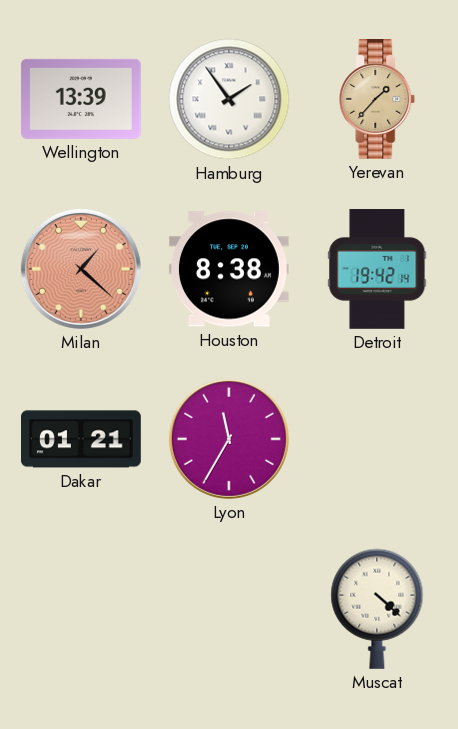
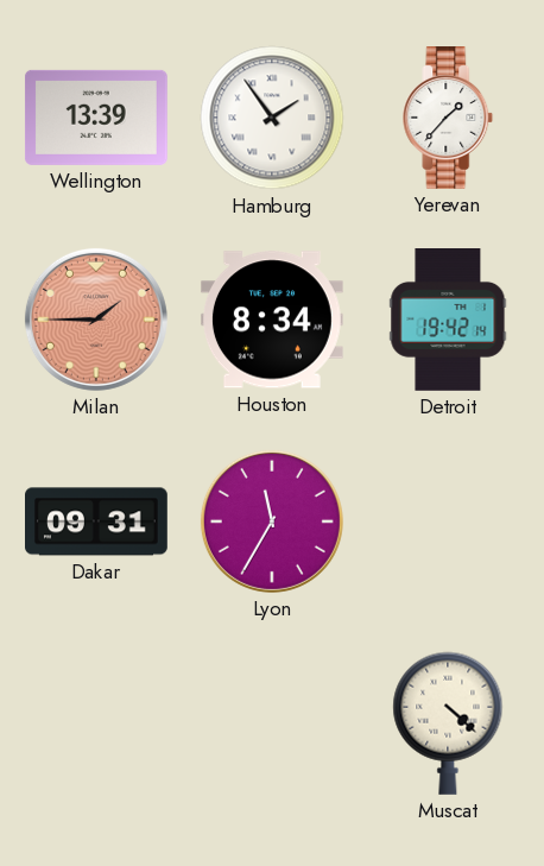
Yerevan dial: champagne -> white (448, 119)
Milan: 1:22 -> 1:45 (96, 320)
Houston: 8:38 -> 8:34 (272, 320)
Dakar: 01:21 -> 09:31 (97, 522)
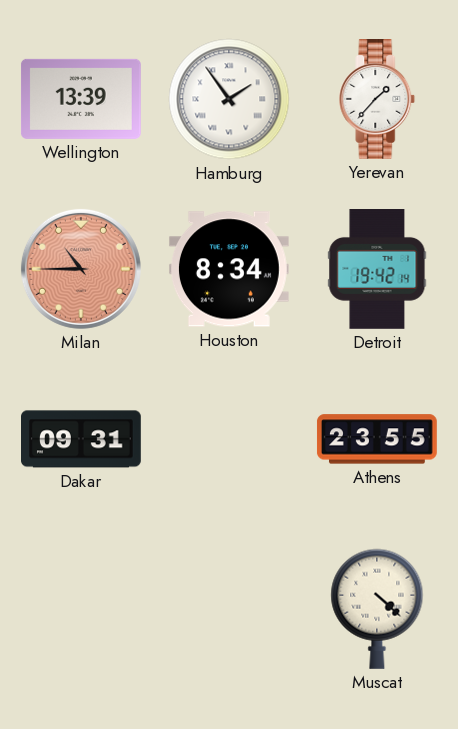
Milan: 1:45 -> 10:45 (81, 269)
Lyon: 11:35 -> none (272, 522)
Athens: none -> 23:55 (377, 439)
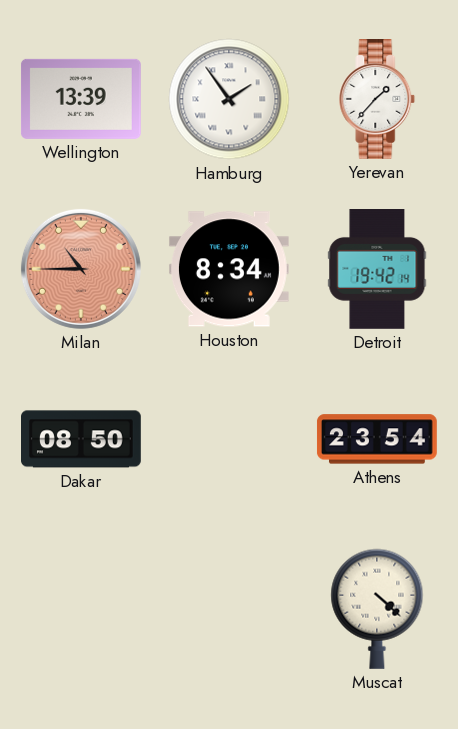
Dakar: 09:31 -> 08:50 (82, 439)
Athens: 23:55 -> 23:54 (377, 439)
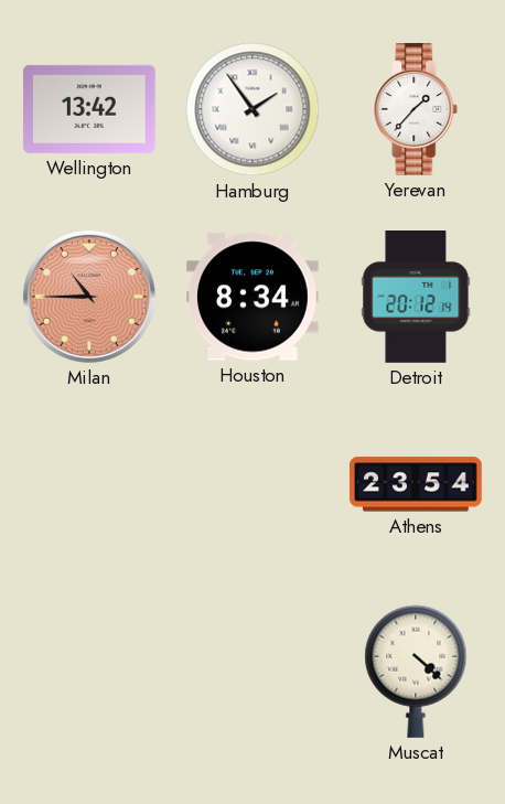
Wellington: 13:39 -> 13:42 (89, 109)
Detroit: 19:42 -> 20:12 (416, 298)
Dakar: 08:50 -> none (82, 439)
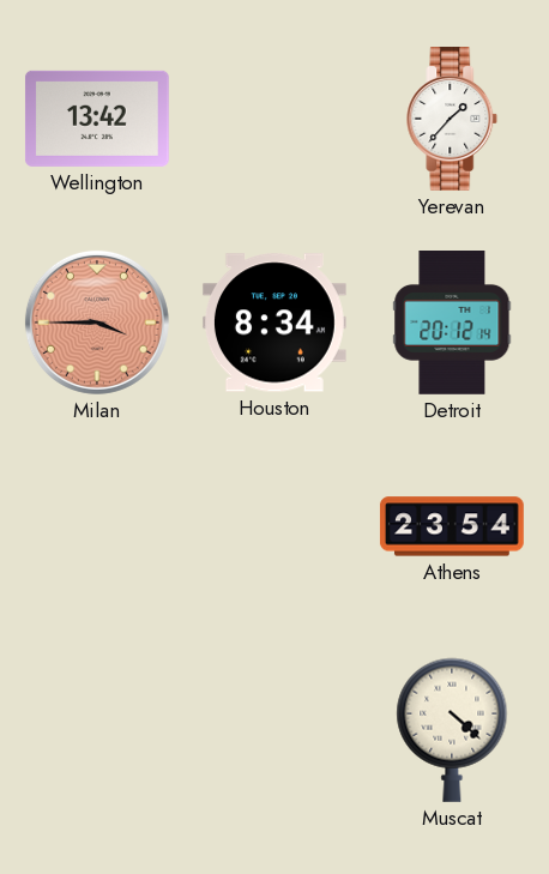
Hamburg: 1:54 -> none (253, 109)
Milan: 10:45 -> 3:45 (97, 323)
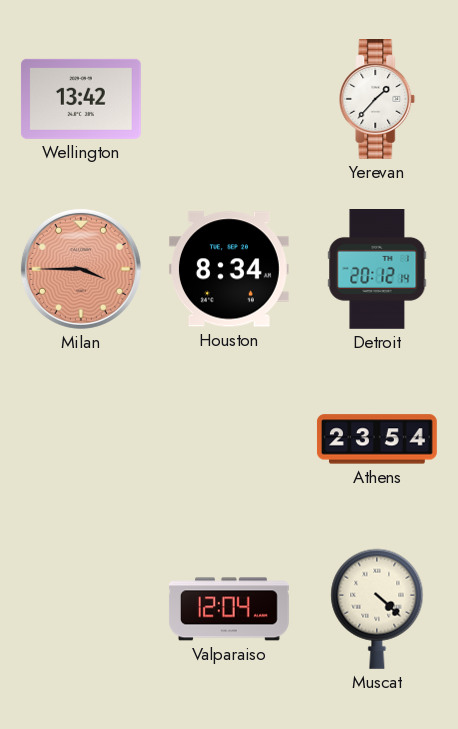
Valparaiso: none -> 12:04 (229, 609)
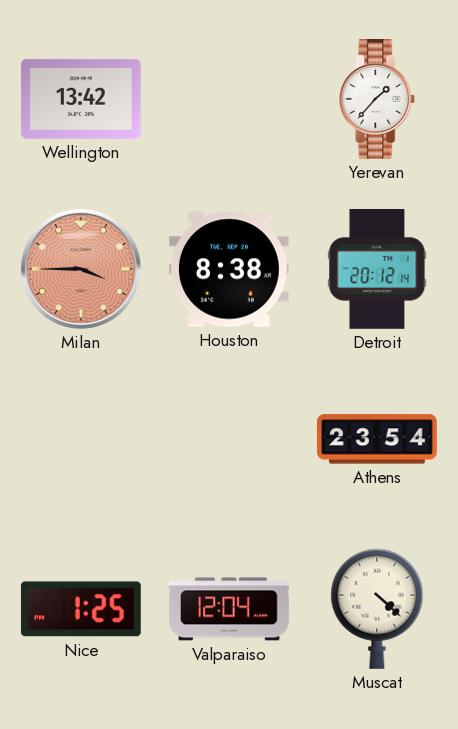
Houston: 8:34 -> 8:38 (229, 269)
Nice: none -> 1:25 (81, 609)
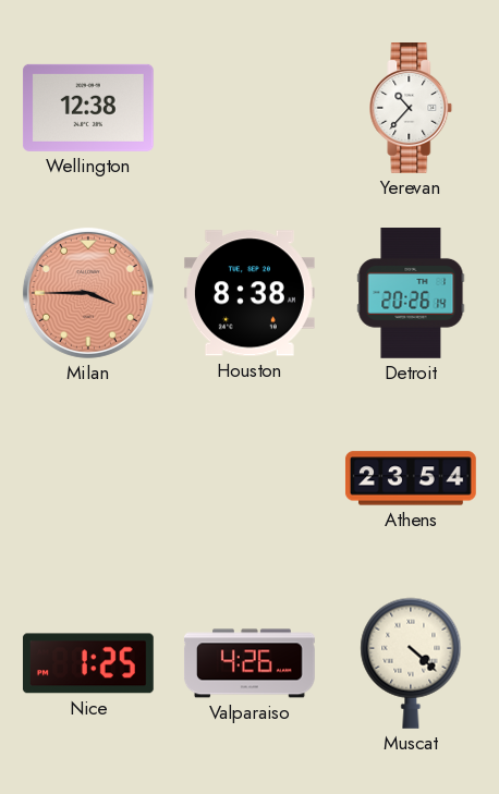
Wellington: 13:42 -> 12:38 (88, 108)
Yerevan: 1:37 -> 10:37 (411, 109)
Detroit: 20:12 -> 20:26 (411, 294)
Valparaiso: 12:04 -> 4:26 (249, 663)
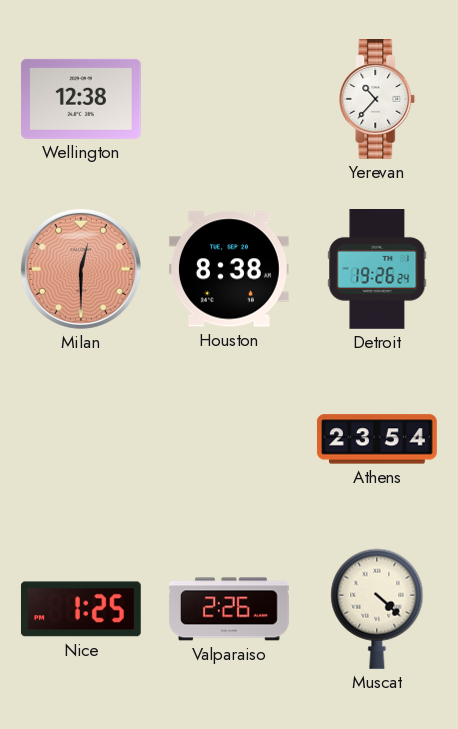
Milan: 3:45 -> 12:30 (81, 269)
Detroit: 20:26 -> 19:26 (377, 270)
Valparaiso: 4:26 -> 2:26 (229, 609)
